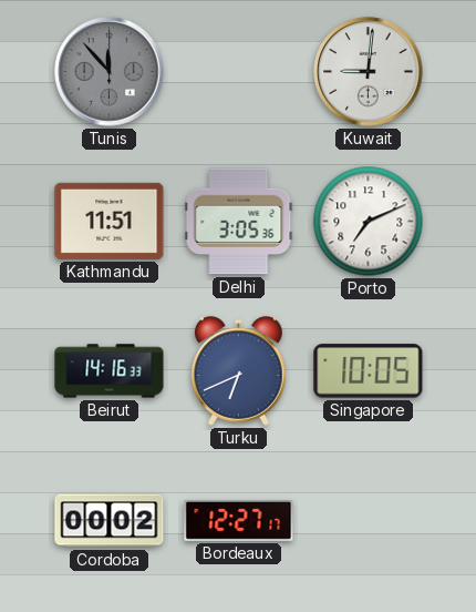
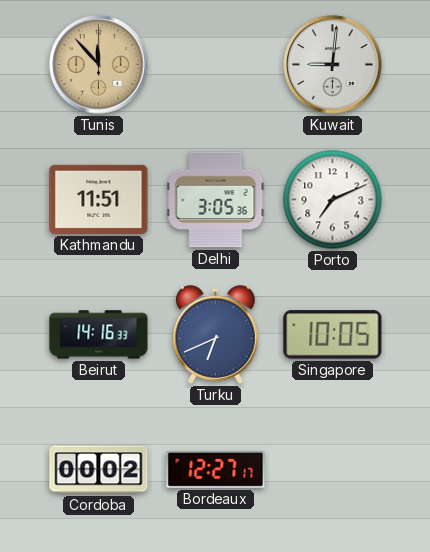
Tunis dial: grey -> champagne (99, 65)
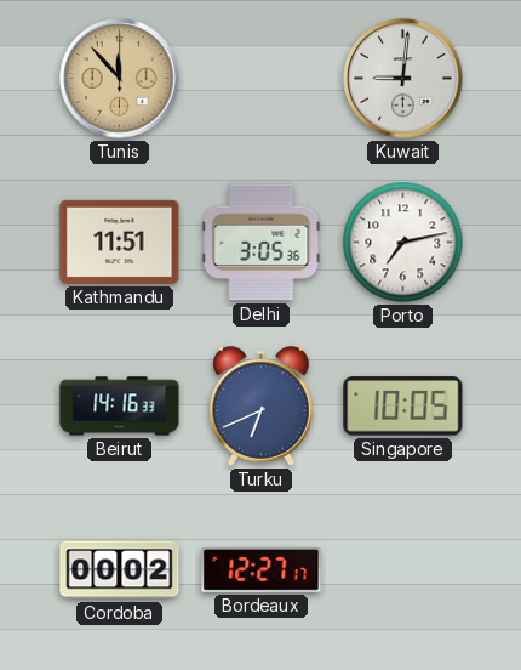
Porto: 7:11 -> 7:13 (403, 243)
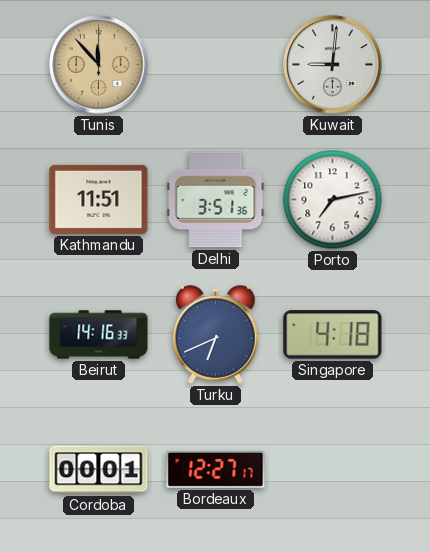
Delhi: 3:05 -> 3:51 (216, 200)
Singapore: 10:05 -> 4:18 (333, 335)
Cordoba: 00:02 -> 00:01 (99, 470)
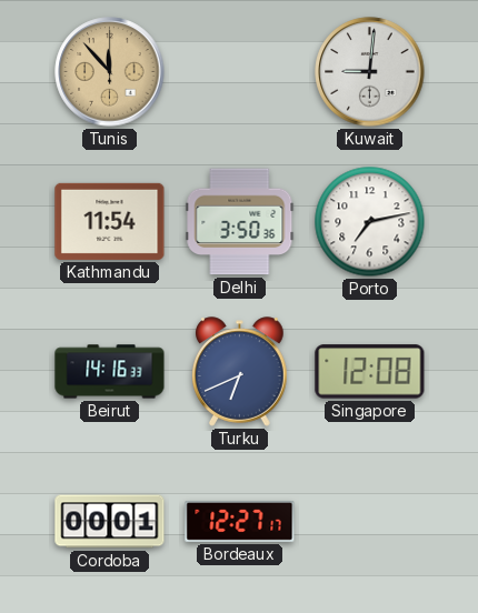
Kathmandu: 11:51 -> 11:54 (110, 221)
Delhi: 3:51 -> 3:50 (240, 222)
Singapore: 4:18 -> 12:08 (370, 372)
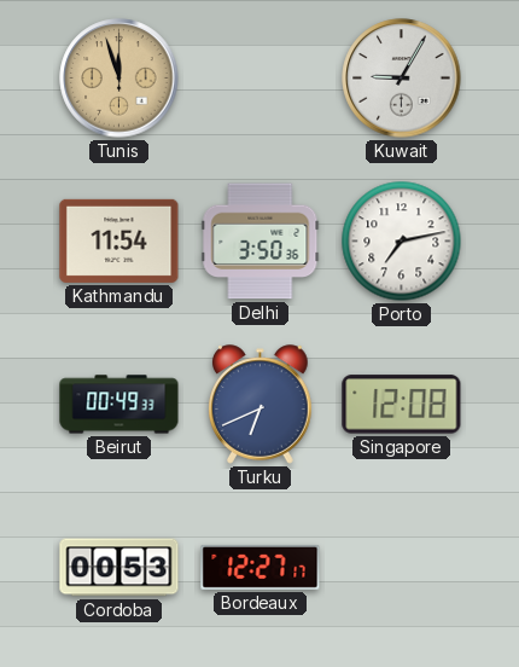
Tunis: 11:53 -> 11:57 (119, 79)
Kuwait: 9:01 -> 9:05 (402, 79)
Beirut: 14:16 -> 00:49 (119, 405)
Cordoba: 00:01 -> 00:53 (119, 568)
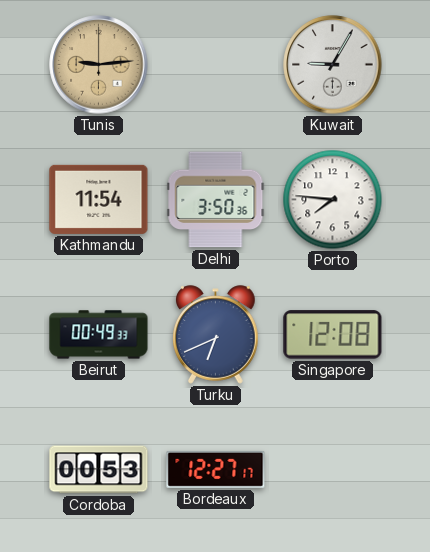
Tunis: 11:57 -> 9:14 (99, 65)
Porto: 7:13 -> 7:46 (333, 200)
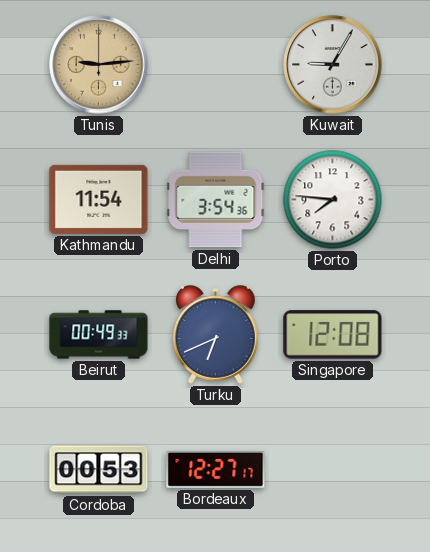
Delhi: 3:50 -> 3:54 (216, 200)
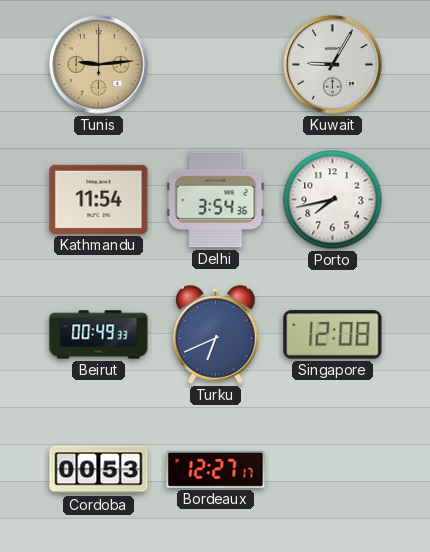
Porto: 7:46 -> 7:43 (333, 200)
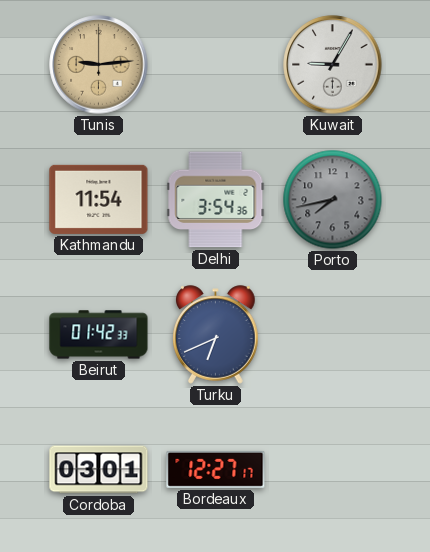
Porto dial: white -> grey (333, 200)
Beirut: 00:49 -> 01:42 (99, 335)
Singapore: 12:08 -> none (333, 335)
Cordoba: 00:53 -> 03:01 (99, 470)
